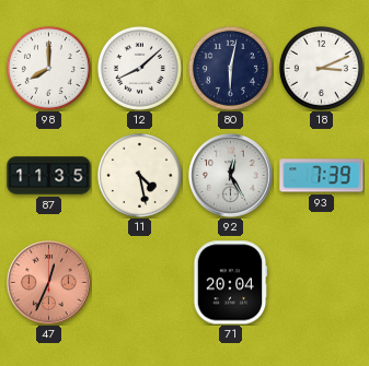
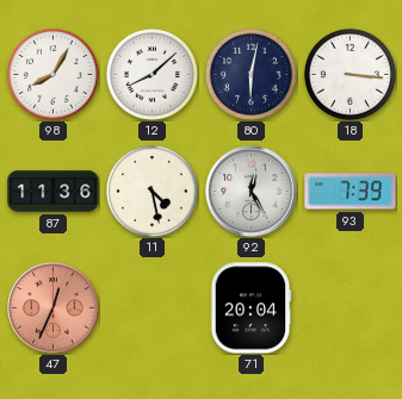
98: 8:00 -> 8:05 (52, 74)
18: 3:11 -> 3:16 (350, 74)
87: 11:35 -> 11:36 (54, 192)
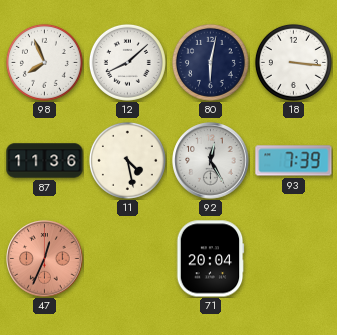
98: 8:05 -> 7:56 (44, 62)
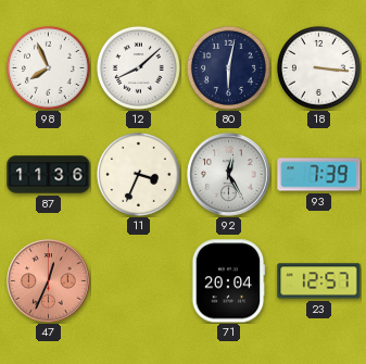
11: 4:28 -> 3:34 (138, 174)
23: none -> 12:57 (319, 281)
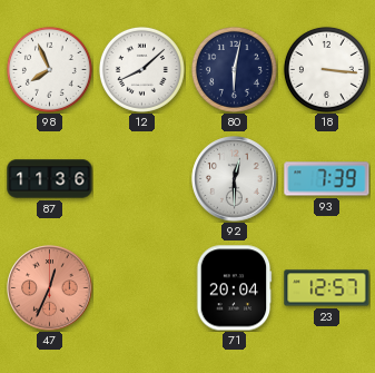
11: 3:34 -> none (138, 174)
92: 12:25 -> 12:30 (235, 179)
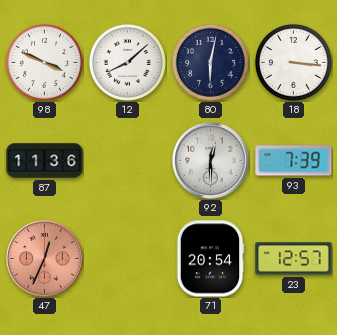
98: 7:56 -> 3:49 (44, 62)
71: 20:04 -> 20:54 (210, 259)
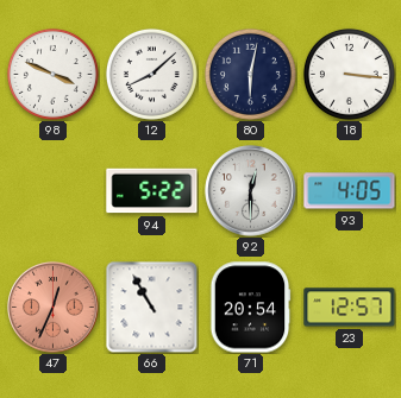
87: 11:36 -> none (45, 161)
94: none -> 5:22 (152, 191)
93: 7:39 -> 4:05 (350, 191)
66: none -> 10:55 (151, 307)
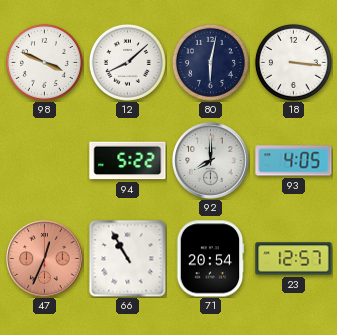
92: 12:30 -> 8:00 (211, 161)
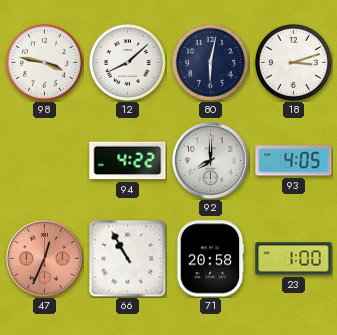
98: 3:49 -> 3:47 (44, 62)
18: 3:16 -> 3:12 (293, 62)
94: 5:22 -> 4:22 (128, 161)
71: 20:54 -> 20:58 (210, 259)
23: 12:57 -> 1:00 (294, 259)
